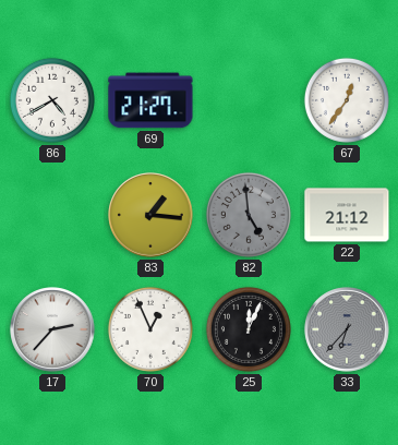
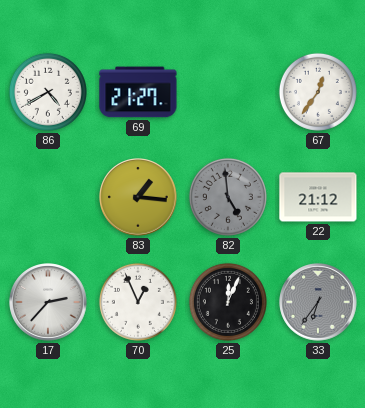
33: 6:37 -> 6:36 (318, 302)
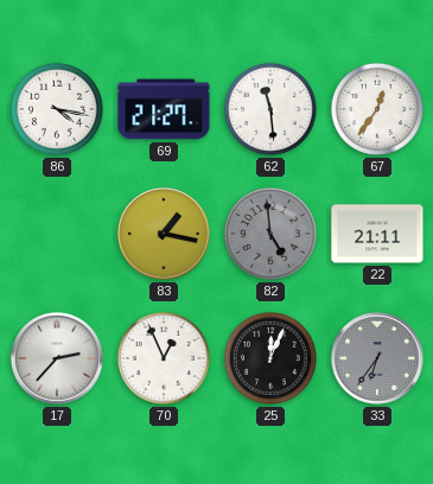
86: 4:40 -> 4:17 (57, 109)
62: none -> 11:29 (270, 109)
83: 1:16 -> 1:17 (164, 234)
22: 21:12 -> 21:11 (377, 234)
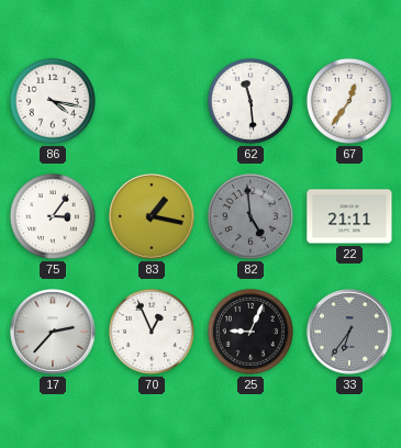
69: 21:27 -> none (164, 109)
75: none -> 3:06 (53, 216)
25: 12:04 -> 9:04 (250, 332)
